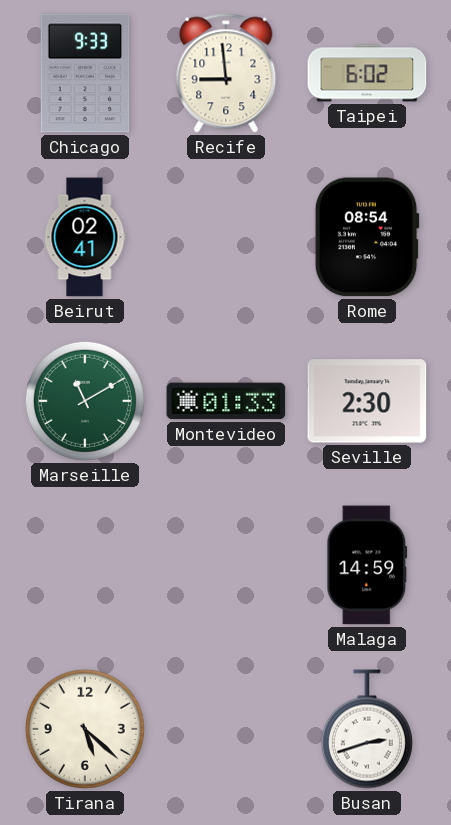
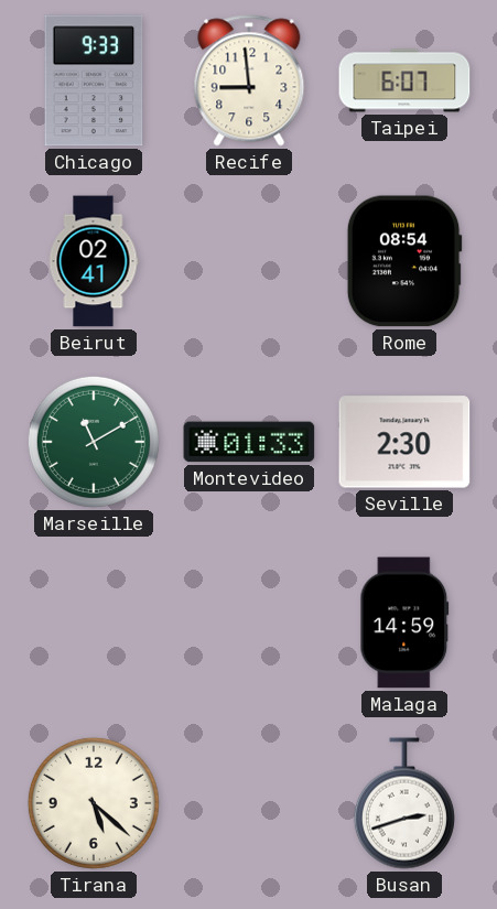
Taipei: 6:02 -> 6:07 (404, 80)
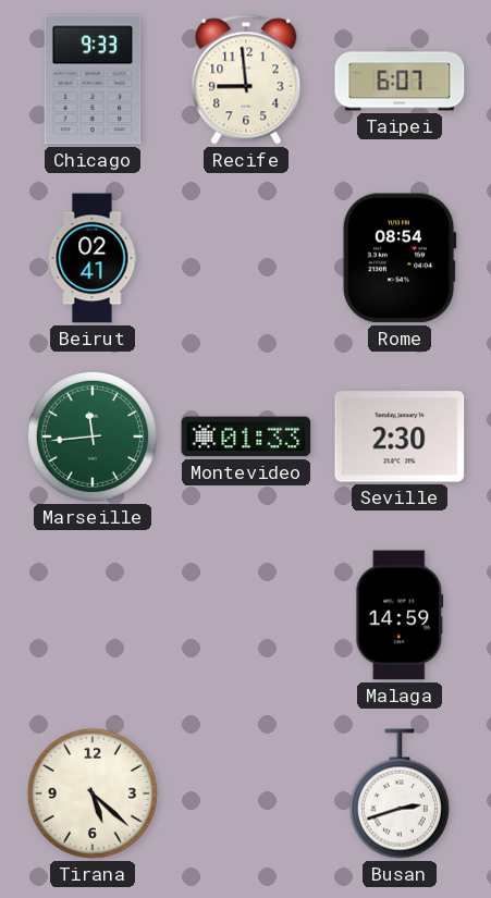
Marseille: 11:10 -> 11:44 (93, 436)
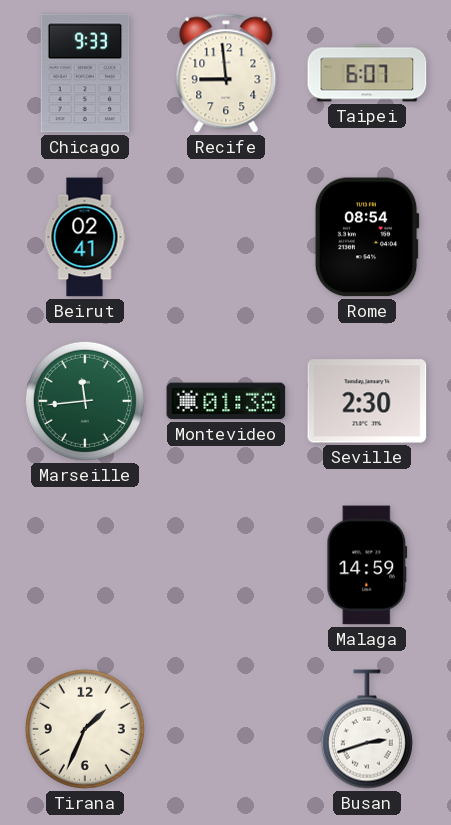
Montevideo: 01:33 -> 01:38 (226, 401)
Tirana: 5:22 -> 1:34 (85, 729)
